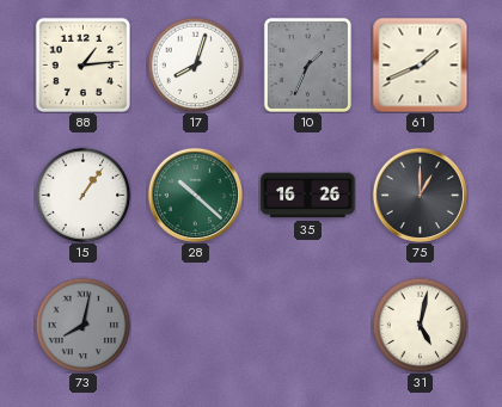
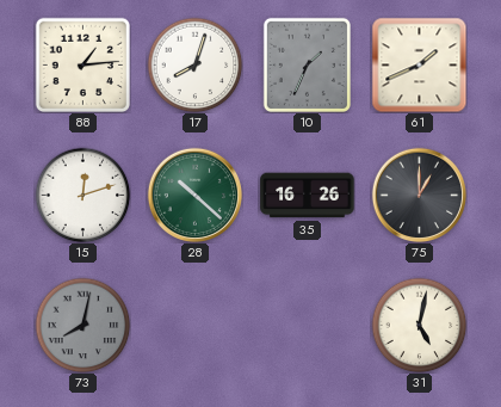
15: 1:06 -> 12:12 (82, 195)
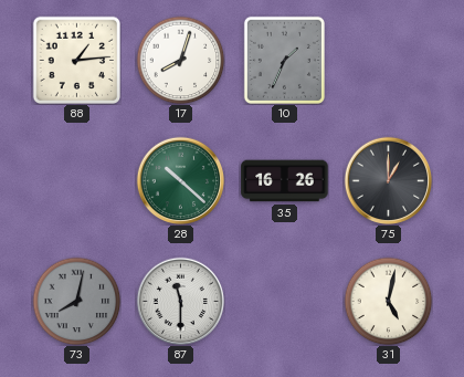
61: 1:41 -> none (419, 64)
15: 12:12 -> none (82, 195)
87: none -> 11:30 (180, 301)
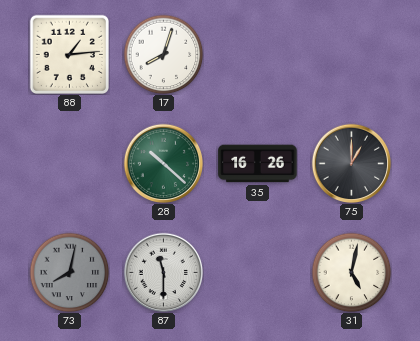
10: 1:34 -> none (284, 60)
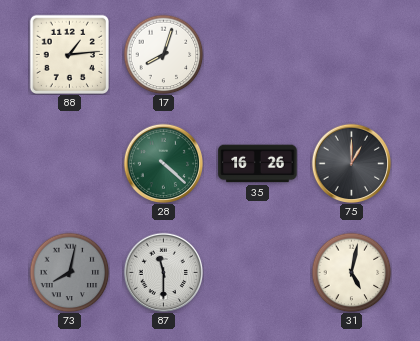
28: 10:22 -> 4:22 (163, 163)
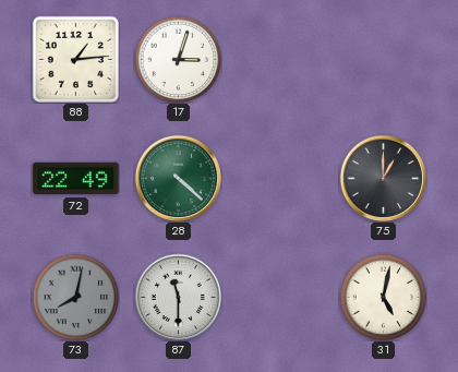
17: 8:03 -> 3:03 (178, 59)
72: none -> 22:49 (76, 179)
35: 16:26 -> none (258, 164)
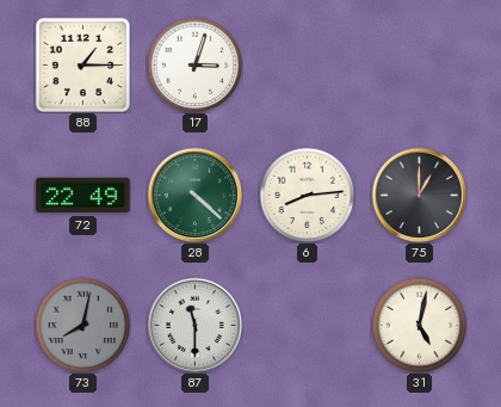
88: 1:14 -> 1:15 (82, 64)
6: none -> 8:14 (307, 195)
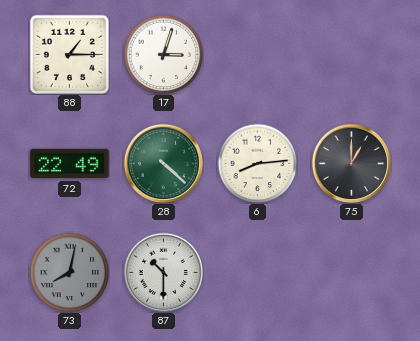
87: 11:30 -> 10:30 (163, 272)
31: 5:02 -> none (419, 325)
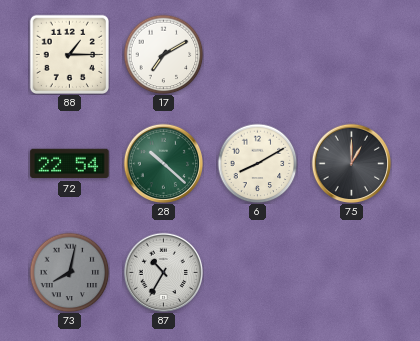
17: 3:03 -> 7:10 (163, 54)
72: 22:49 -> 22:54 (70, 164)
28: 4:22 -> 10:22 (163, 163)
6: 8:14 -> 8:10 (257, 163)
87: 10:30 -> 10:35 (163, 272)
